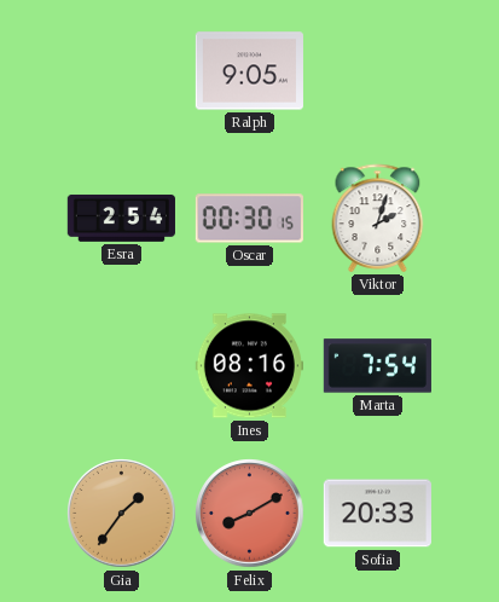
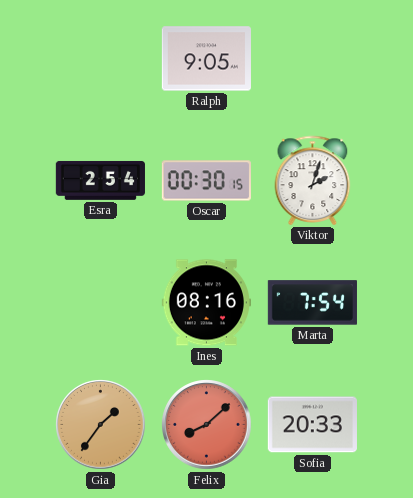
Felix: 8:10 -> 8:08 (207, 425)
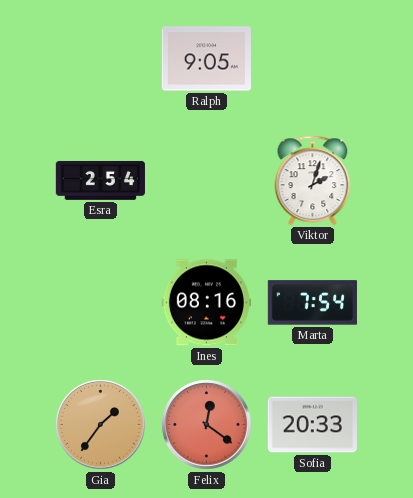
Oscar: 00:30 -> none (206, 181)
Felix: 8:08 -> 12:21 (207, 425)
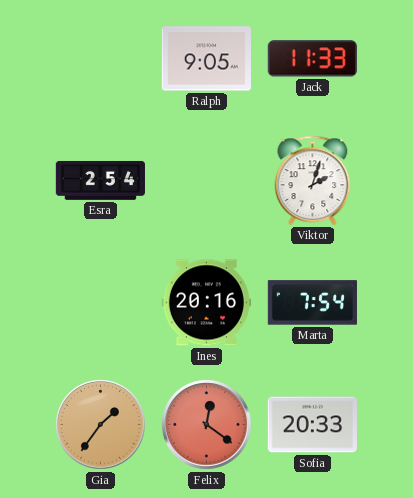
Jack: none -> 11:33 (312, 59)
Ines: 08:16 -> 20:16 (206, 303)
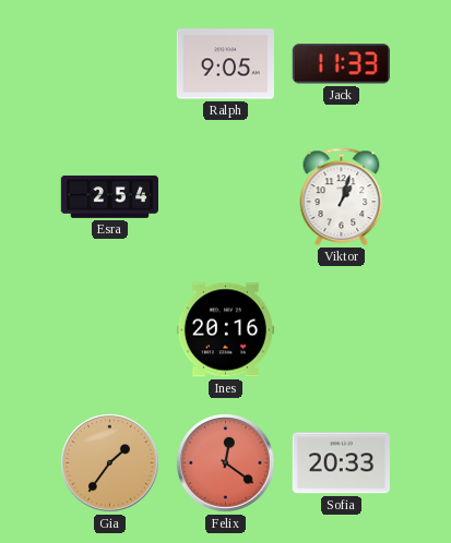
Viktor: 2:03 -> 1:03 (342, 196)
Marta: 7:54 -> none (312, 303)
